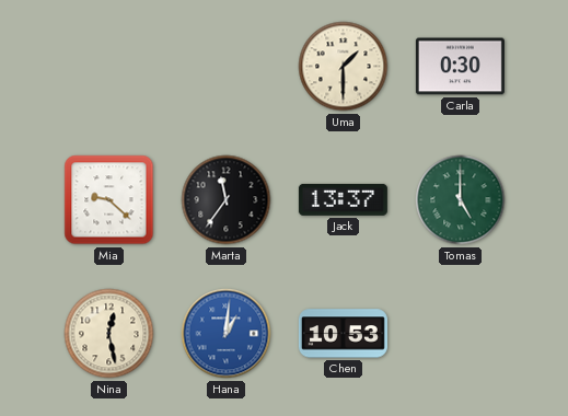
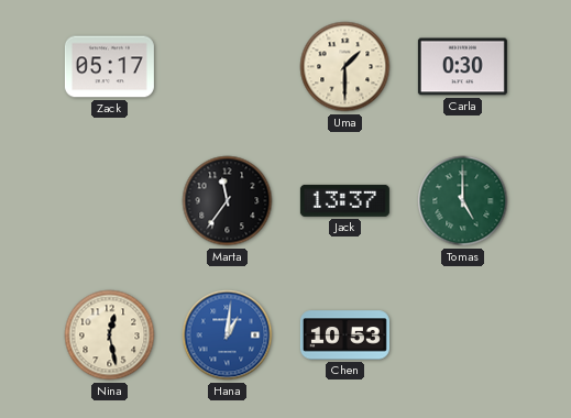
Zack: none -> 05:17 (109, 67)
Mia: 9:22 -> none (109, 200)
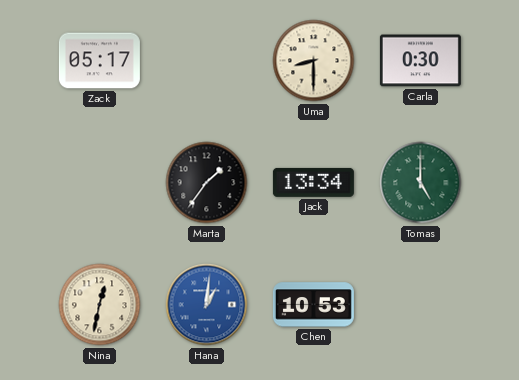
Uma: 1:30 -> 8:30 (314, 61)
Marta: 11:36 -> 1:36 (207, 183)
Jack: 13:37 -> 13:34 (313, 182)
Nina: 12:28 -> 12:32 (100, 305)
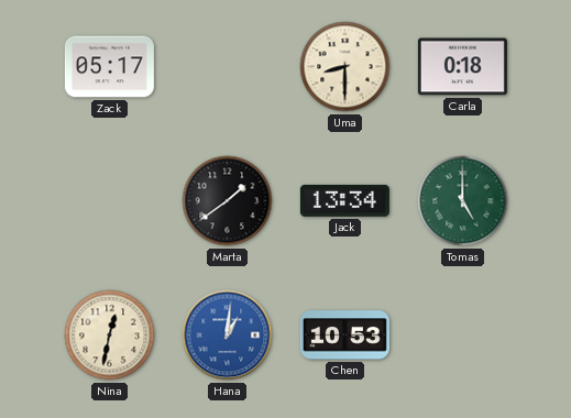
Carla: 0:30 -> 0:18 (462, 67)
Marta: 1:36 -> 1:39 (228, 201)
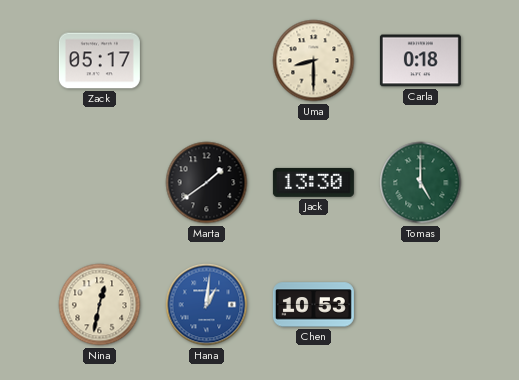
Jack: 13:34 -> 13:30 (313, 182)
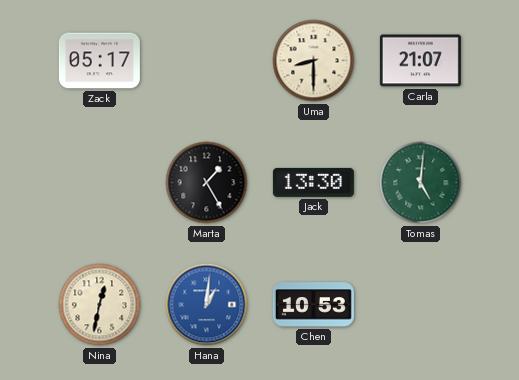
Carla: 0:18 -> 21:07 (420, 61)
Marta: 1:39 -> 1:25 (207, 183)
Tomas: 5:00 -> 5:01 (421, 183)
